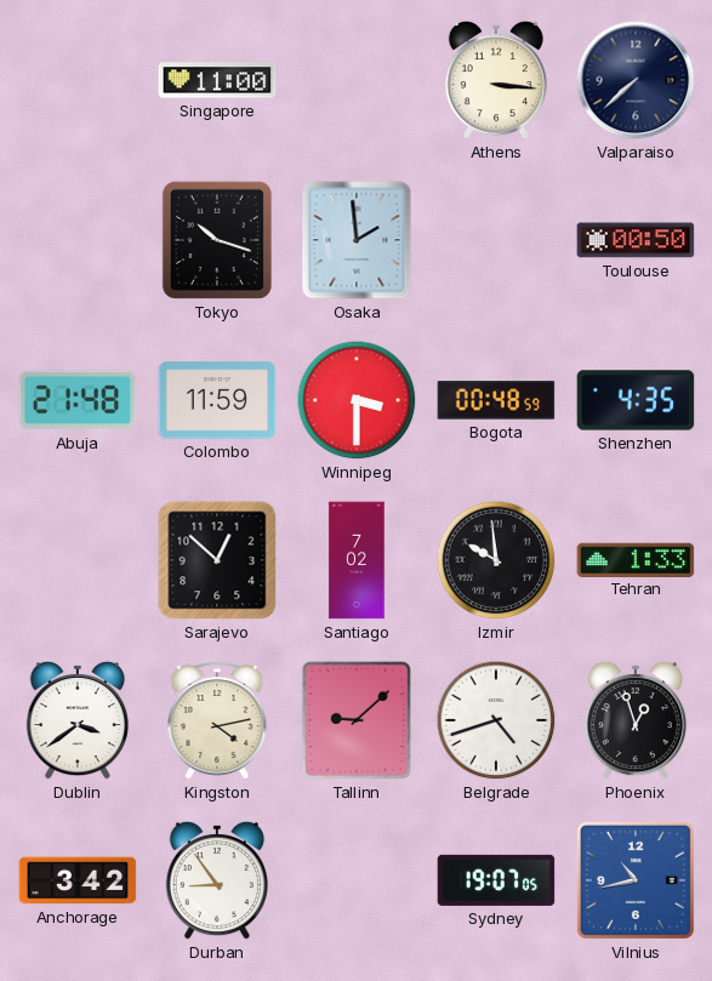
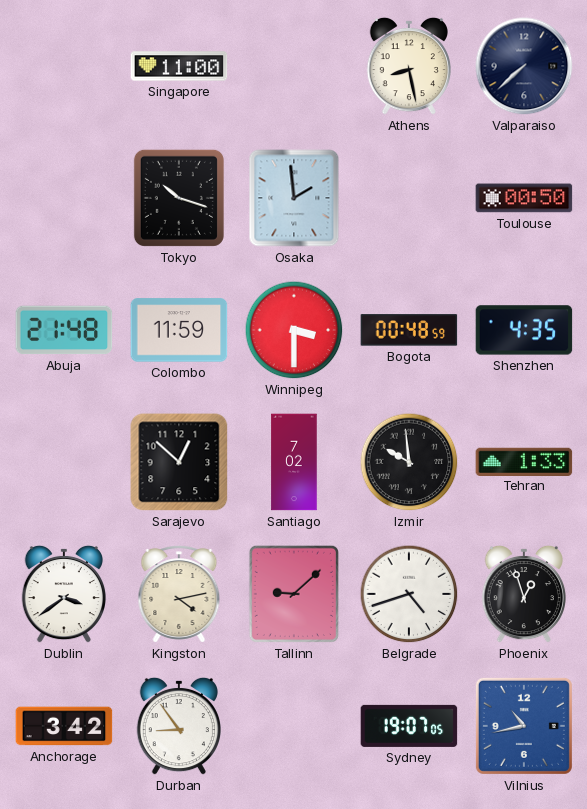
Athens: 3:16 -> 8:28 (409, 66)
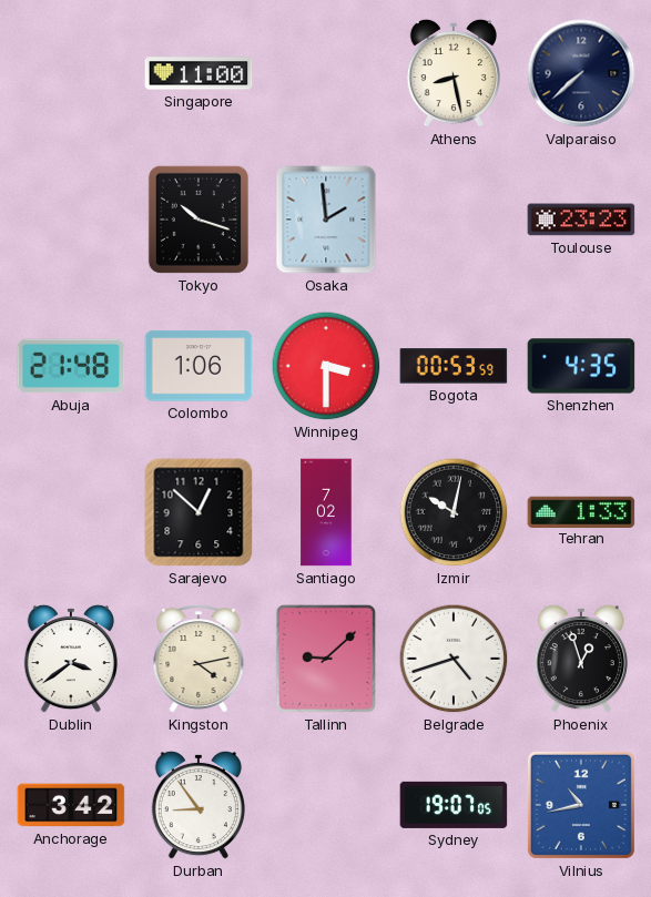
Toulouse: 00:50 -> 23:23 (581, 220)
Colombo: 11:59 -> 1:06 (199, 366)
Bogota: 00:48 -> 00:53 (454, 366)
Izmir: 9:59 -> 10:02 (454, 512)
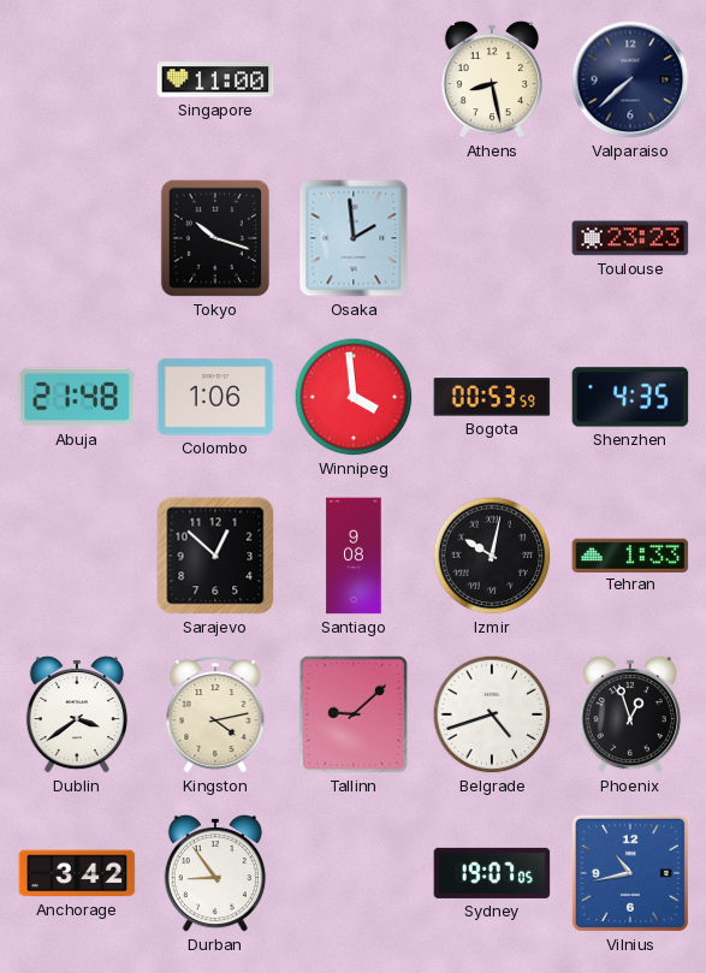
Winnipeg: 3:30 -> 3:59 (354, 397)
Santiago: 7:02 -> 9:08 (354, 556)
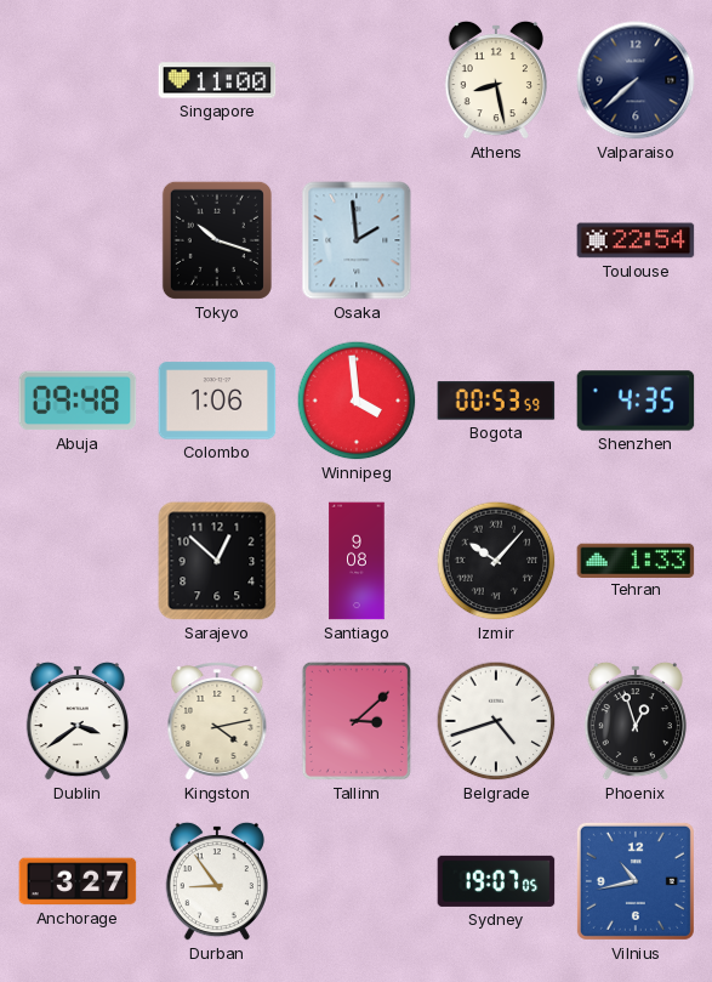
Toulouse: 23:23 -> 22:54 (636, 240)
Abuja: 21:48 -> 09:48 (78, 401)
Izmir: 10:02 -> 10:07 (496, 561)
Tallinn: 9:08 -> 3:08 (357, 721)
Anchorage: 3:42 -> 3:27 (78, 881)
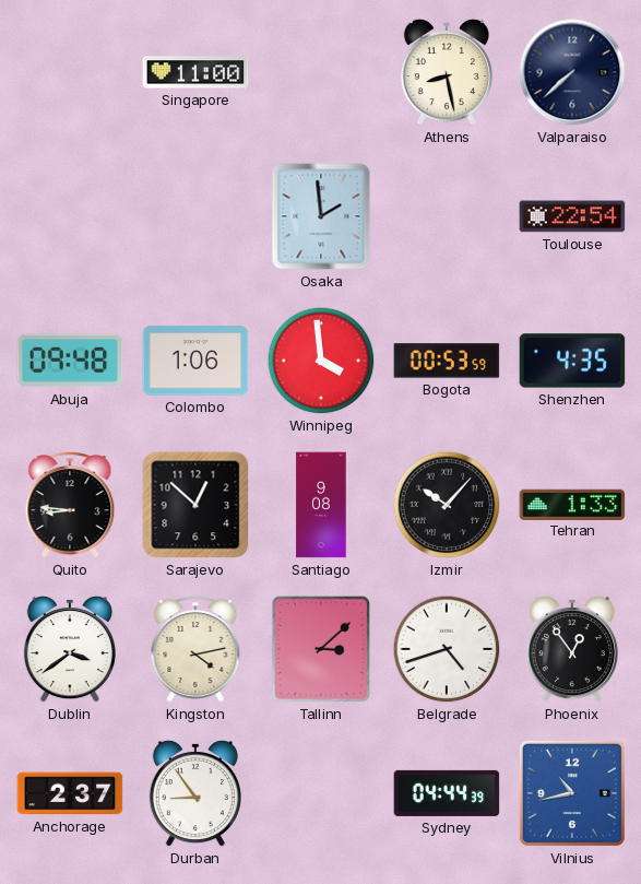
Tokyo: 10:18 -> none (217, 240)
Quito: none -> 8:46 (70, 505)
Phoenix: 12:57 -> 12:54 (572, 649)
Anchorage: 3:27 -> 2:37 (70, 793)
Sydney: 19:07 -> 04:44 (447, 793)
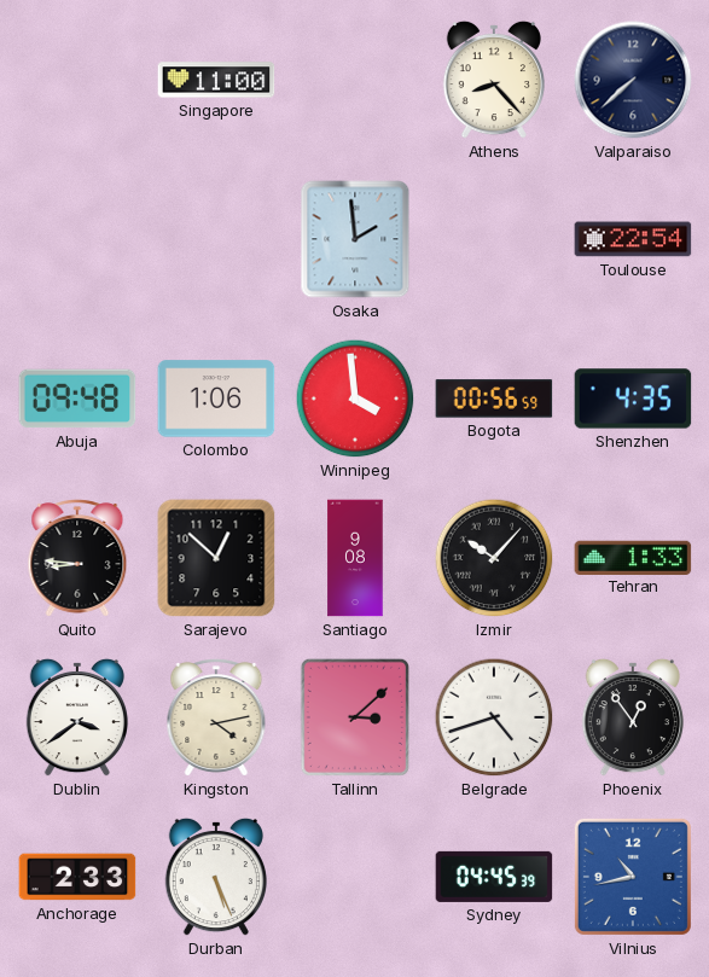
Athens: 8:28 -> 8:23 (494, 80)
Bogota: 00:53 -> 00:56 (494, 399)
Anchorage: 2:37 -> 2:33 (77, 877)
Durban: 8:54 -> 5:26 (216, 877)
Sydney: 04:44 -> 04:45 (494, 877)
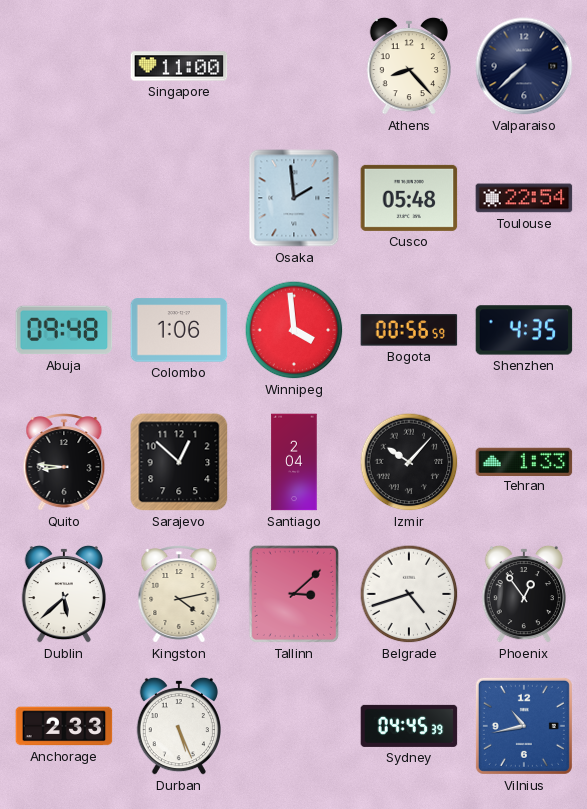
Cusco: none -> 05:48 (409, 198)
Santiago: 9:08 -> 2:04 (294, 462)
Dublin: 3:39 -> 5:38 (64, 594)
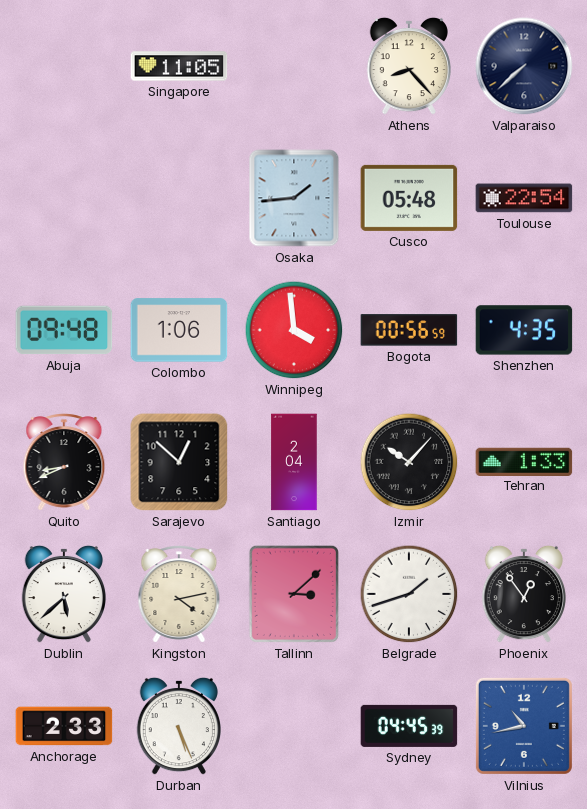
Singapore: 11:00 -> 11:05 (179, 66)
Osaka: 1:59 -> 1:44 (294, 198)
Quito: 8:46 -> 8:41 (64, 462)
Belgrade: 4:42 -> 1:42 (409, 594)
